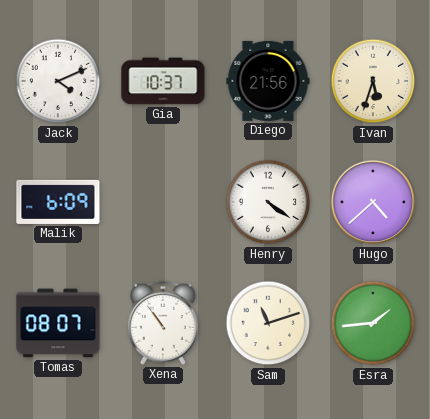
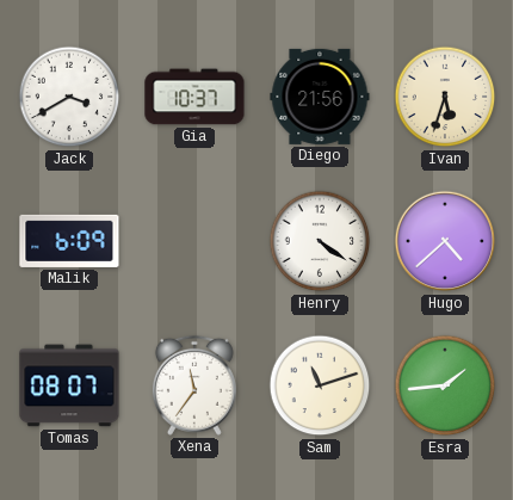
Jack: 4:11 -> 3:40 (69, 97)
Xena: 10:54 -> 11:36 (194, 385)
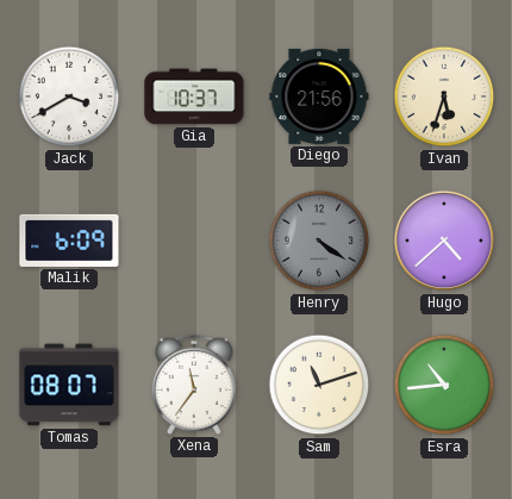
Henry dial: white -> grey (319, 241)
Esra: 1:44 -> 10:44 (444, 385)
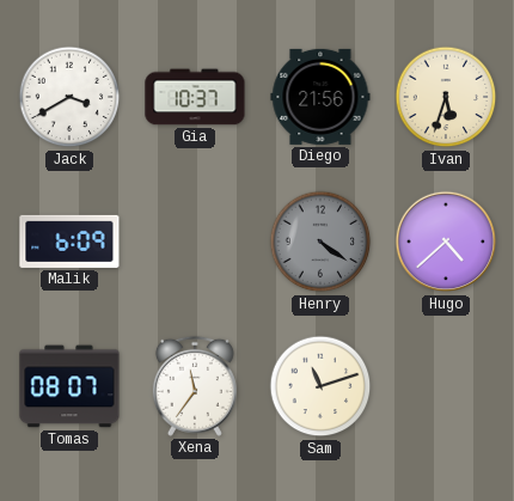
Esra: 10:44 -> none (444, 385)
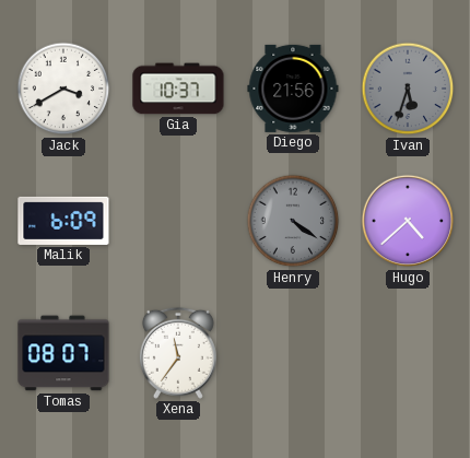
Ivan dial: cream -> grey (408, 89)
Sam: 11:12 -> none (320, 386)
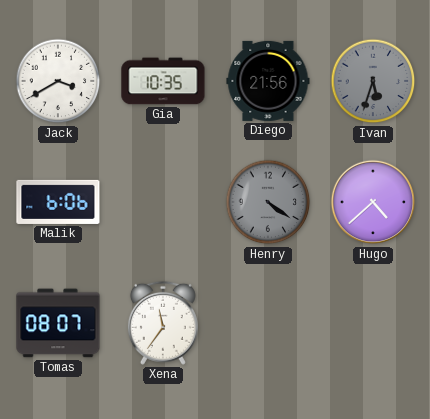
Gia: 10:37 -> 10:35 (163, 81)
Malik: 6:09 -> 6:06 (58, 202)
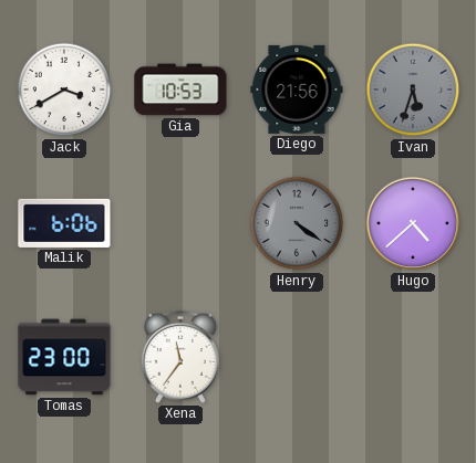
Gia: 10:35 -> 10:53 (180, 90)
Tomas: 08:07 -> 23:00 (64, 357)
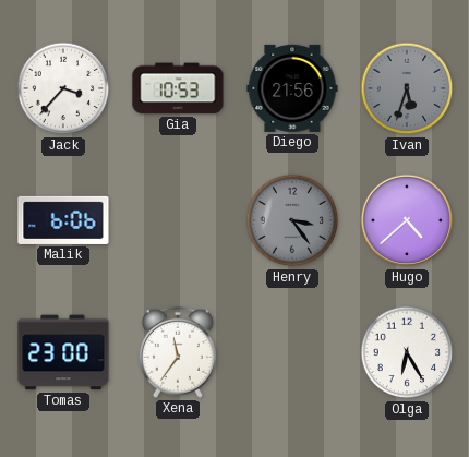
Jack: 3:40 -> 3:37 (63, 88)
Henry: 4:21 -> 3:24 (292, 220)
Olga: none -> 6:25 (407, 352)
